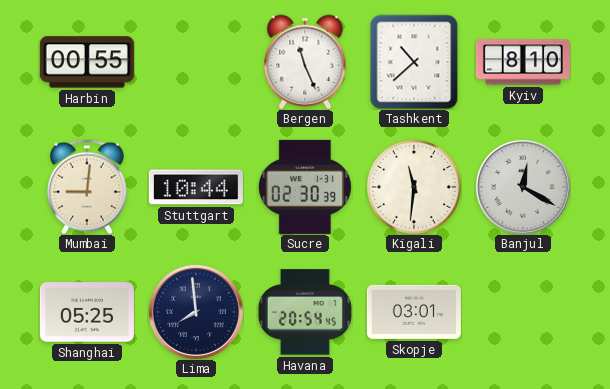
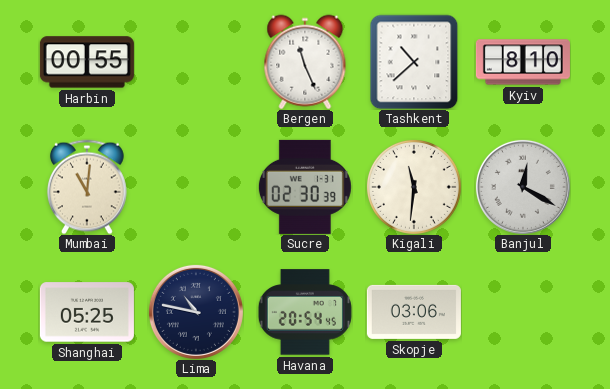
Mumbai: 9:01 -> 11:01 (87, 187)
Stuttgart: 10:44 -> none (196, 187)
Lima: 7:59 -> 10:47 (196, 312)
Skopje: 03:01 -> 03:06 (414, 312)
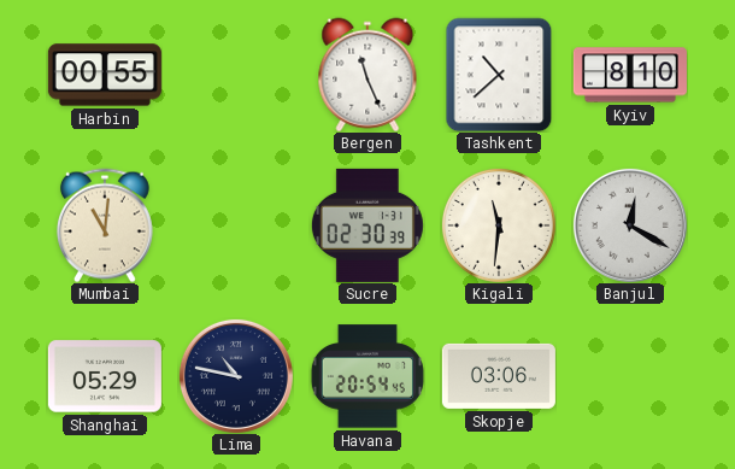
Shanghai: 05:25 -> 05:29 (105, 376)
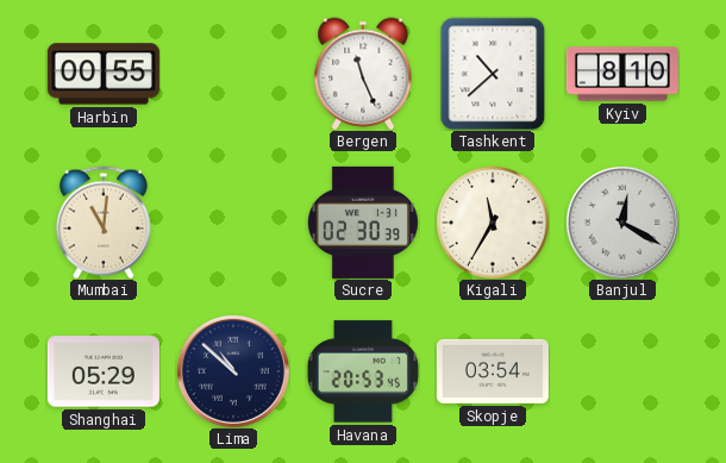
Kigali: 11:31 -> 11:35 (493, 223)
Lima: 10:47 -> 10:52 (233, 371)
Havana: 20:54 -> 20:53 (363, 371)
Skopje: 03:06 -> 03:54 (493, 371)
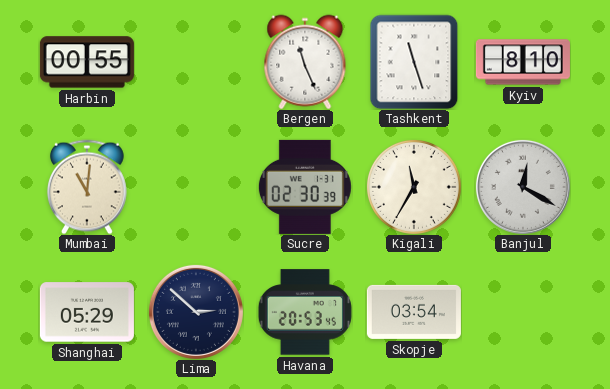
Tashkent: 10:38 -> 11:27 (414, 62)
Lima: 10:52 -> 2:52 (196, 312)
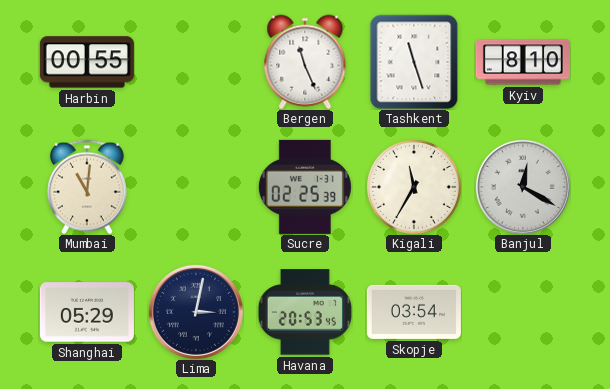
Sucre: 02:30 -> 02:25 (305, 187)
Lima: 2:52 -> 3:02 (196, 312)
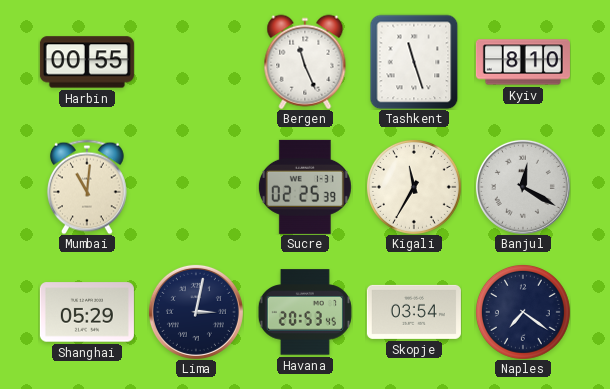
Naples: none -> 7:21 (523, 312)
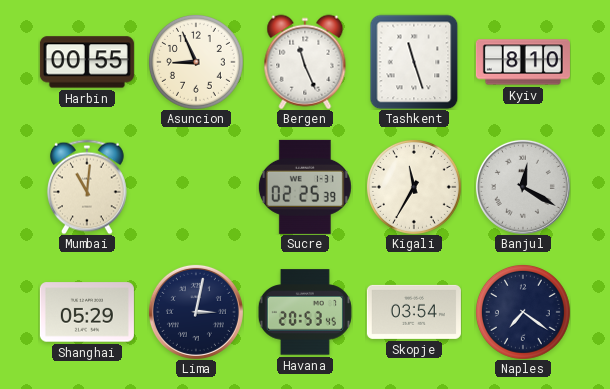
Asuncion: none -> 8:56 (196, 62)
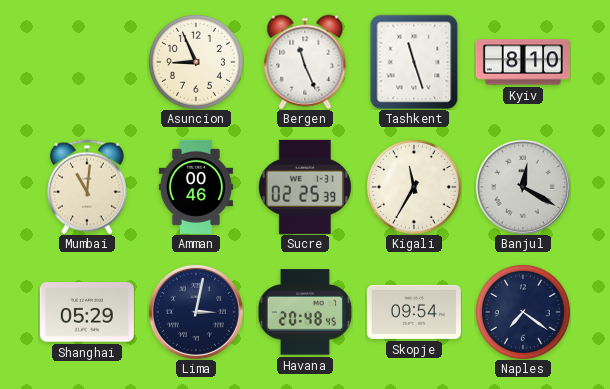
Harbin: 00:55 -> none (87, 62)
Amman: none -> 00:46 (196, 187)
Havana: 20:53 -> 20:48 (305, 312)
Skopje: 03:54 -> 09:54 (414, 312)
